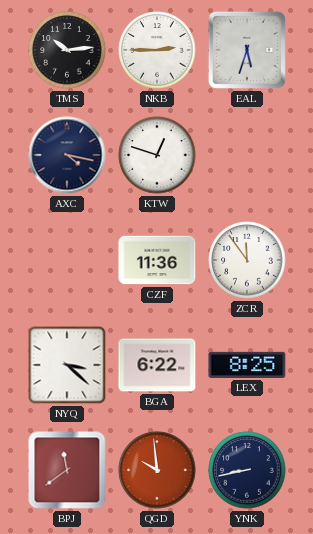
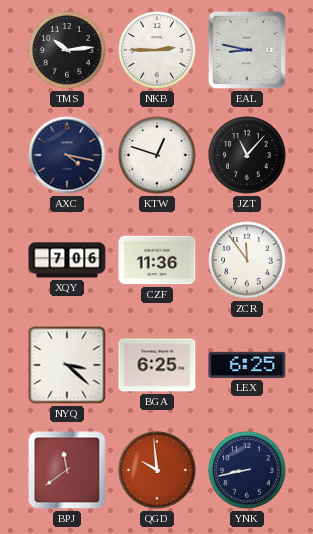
EAL: 5:33 -> 8:47 (247, 50)
JZT: none -> 11:07 (247, 155)
XQY: none -> 7:06 (67, 260)
BGA: 6:22 -> 6:25 (157, 365)
LEX: 8:25 -> 6:25 (247, 365)
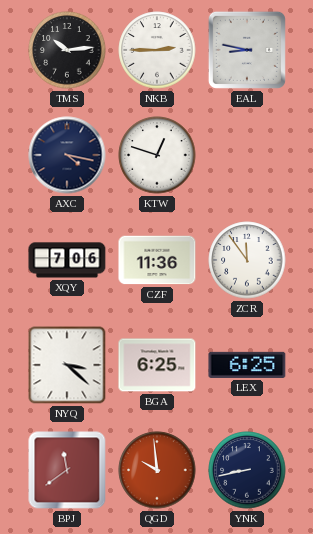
JZT: 11:07 -> none (247, 155)
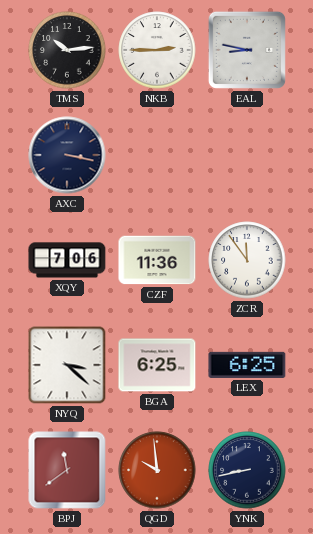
AXC: 4:17 -> 3:17 (67, 155)
KTW: 12:48 -> none (157, 155)
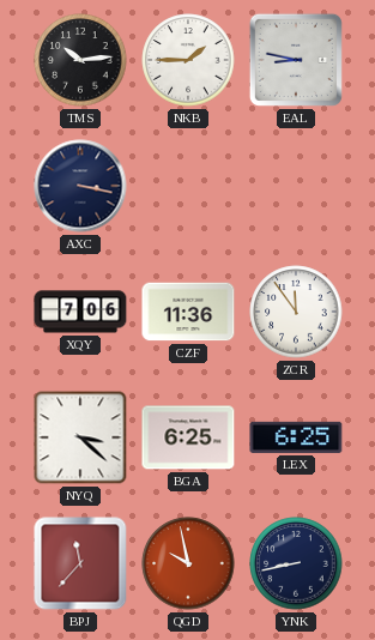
NKB: 2:45 -> 1:45 (188, 60)
BPJ: 11:39 -> 11:37 (80, 563)
QGD: 9:59 -> 9:58 (188, 563)
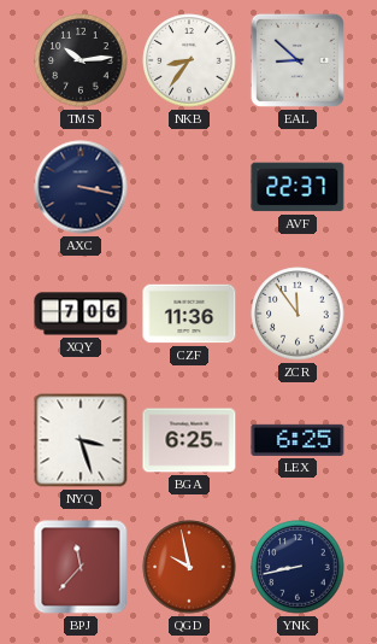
NKB: 1:45 -> 8:36 (189, 60)
EAL: 8:47 -> 8:52 (298, 60)
AVF: none -> 22:37 (298, 187)
NYQ: 3:22 -> 3:27 (81, 440)
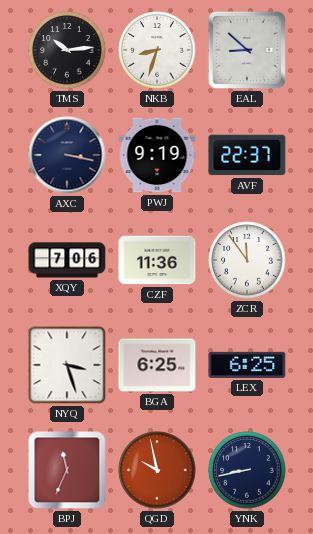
NKB: 8:36 -> 8:33 (157, 50)
PWJ: none -> 9:19 (157, 155)
BPJ: 11:37 -> 11:34 (67, 470)
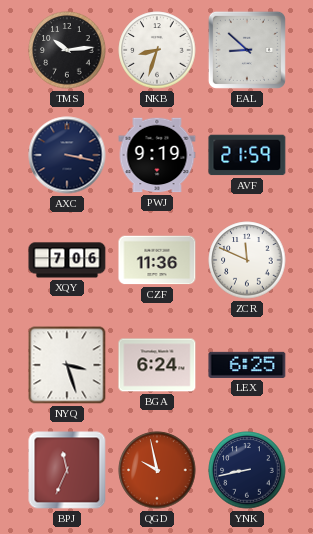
AVF: 22:37 -> 21:59 (247, 155)
ZCR: 11:54 -> 11:49 (247, 260)
BGA: 6:25 -> 6:24 (157, 365)
